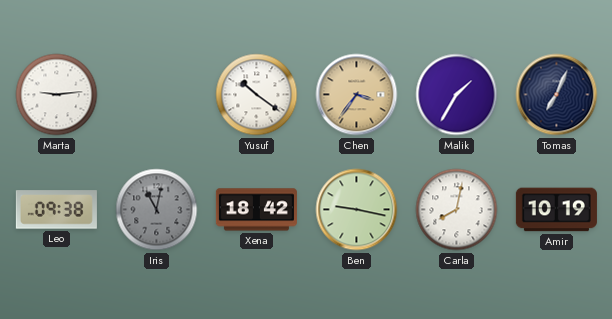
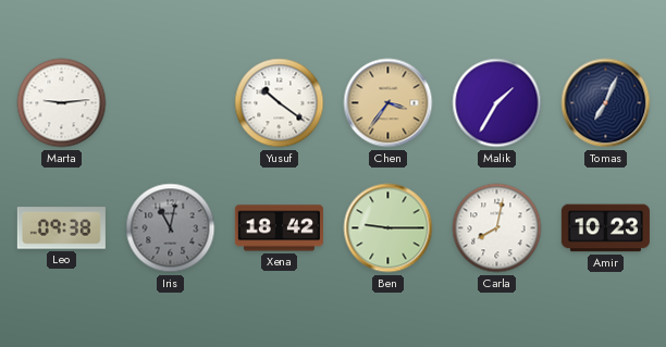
Ben: 9:17 -> 9:15 (388, 228)
Amir: 10:19 -> 10:23 (605, 228)
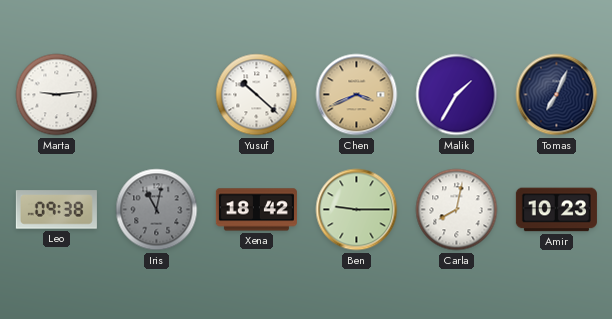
Yusuf: 10:21 -> 10:22 (257, 95)
Chen: 3:36 -> 3:41 (357, 95)
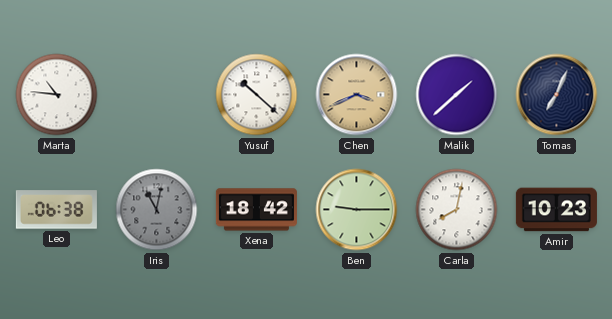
Marta: 9:14 -> 10:46 (57, 95)
Malik: 1:35 -> 1:38 (457, 95)
Leo: 09:38 -> 06:38 (56, 210)
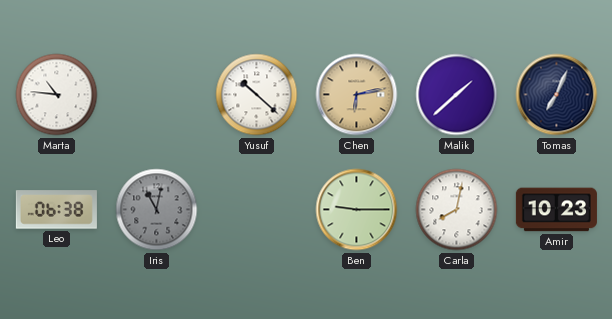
Chen: 3:41 -> 6:13 (357, 95)
Xena: 18:42 -> none (256, 210)
